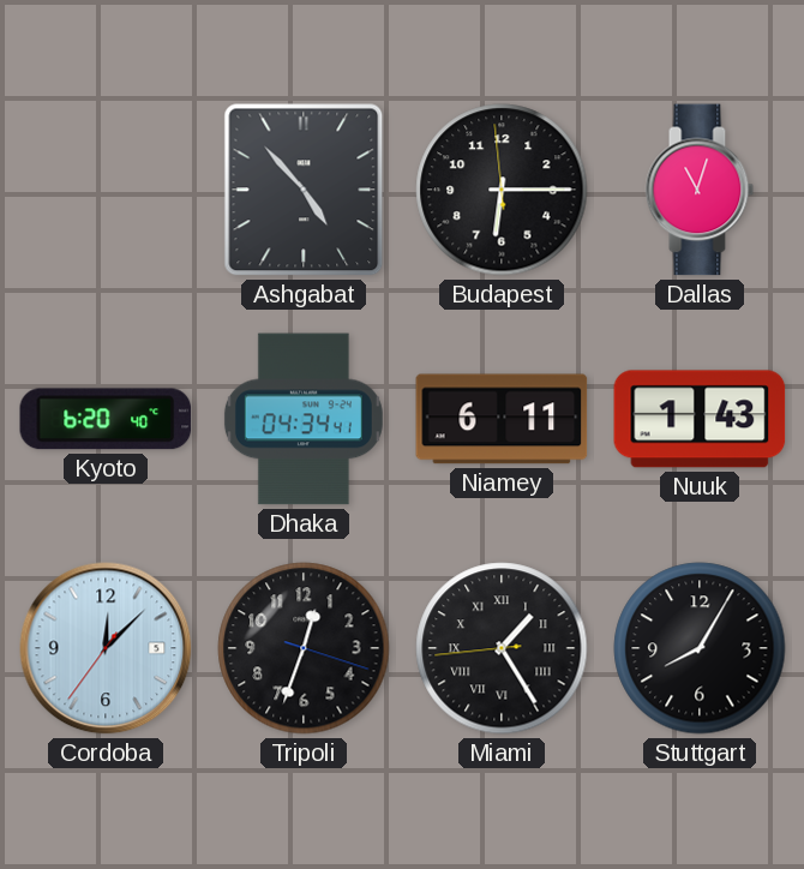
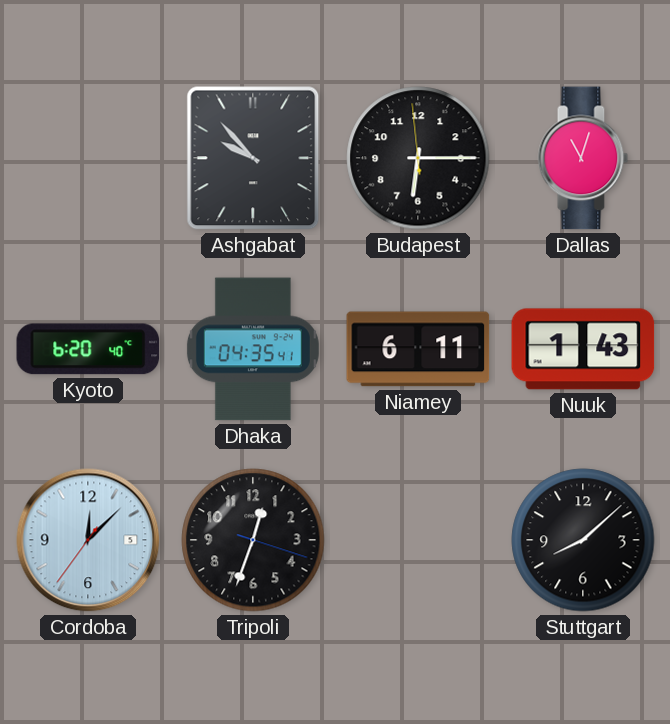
Ashgabat: 4:53 -> 9:53 (253, 158)
Dhaka: 04:34 -> 04:35 (253, 349)
Miami: 1:24 -> none (502, 648)
Stuttgart: 8:05 -> 8:08 (583, 540)
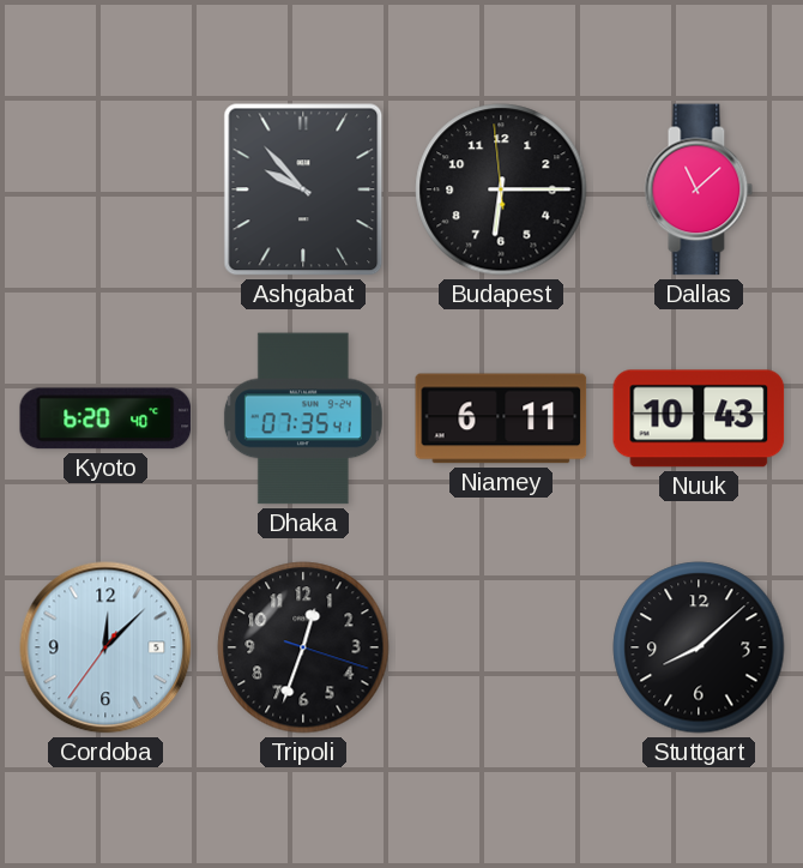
Dallas: 11:03 -> 11:08 (699, 189)
Dhaka: 04:35 -> 07:35 (303, 418)
Nuuk: 1:43 -> 10:43 (699, 418)
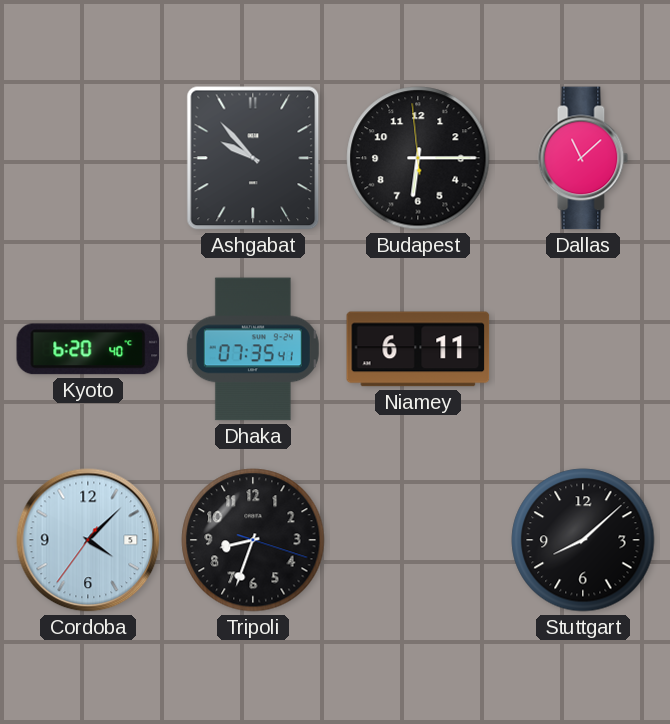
Nuuk: 10:43 -> none (699, 418)
Cordoba: 12:07 -> 4:07 (88, 540)
Tripoli: 12:33 -> 8:33 (253, 540)
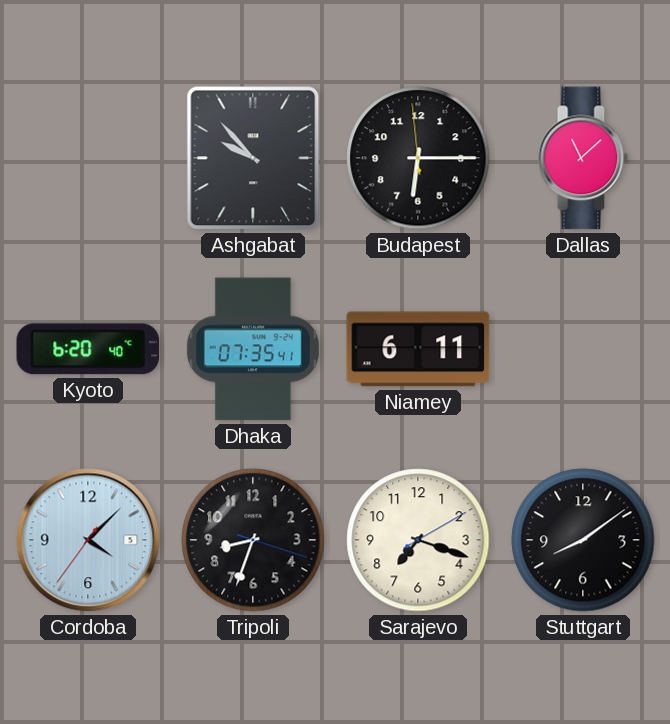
Sarajevo: none -> 7:18 (418, 540)
Stuttgart: 8:08 -> 8:09 (583, 540)
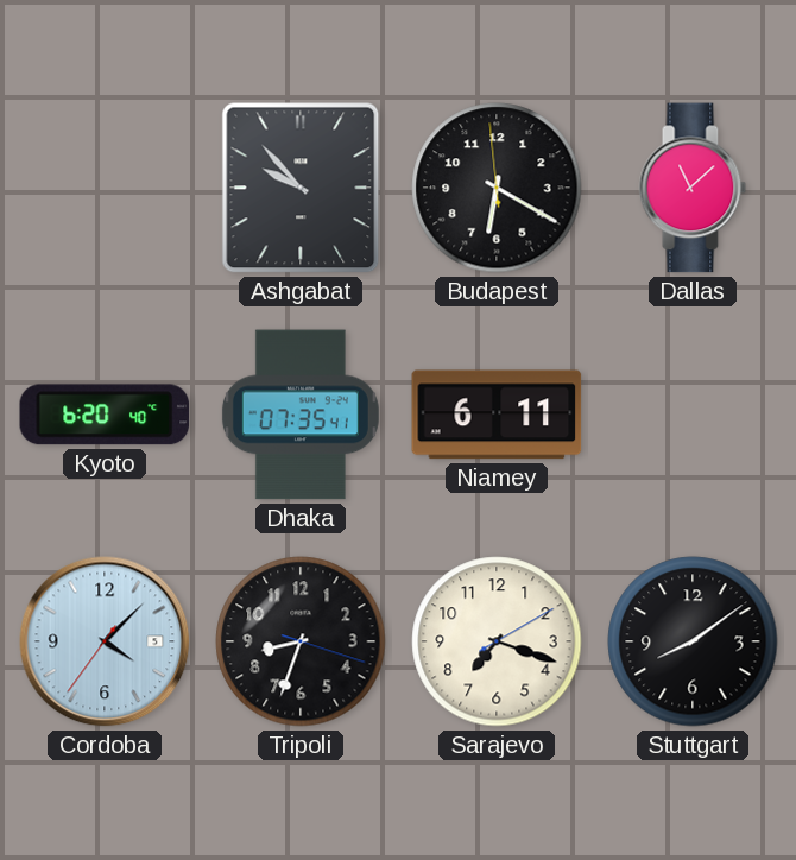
Budapest: 6:14 -> 6:19 (497, 188)
